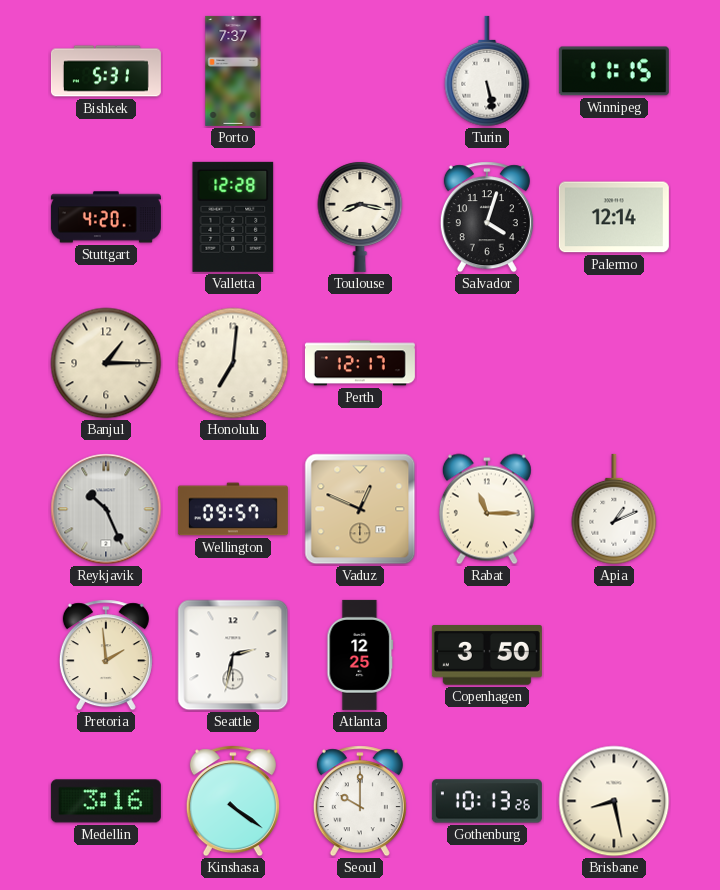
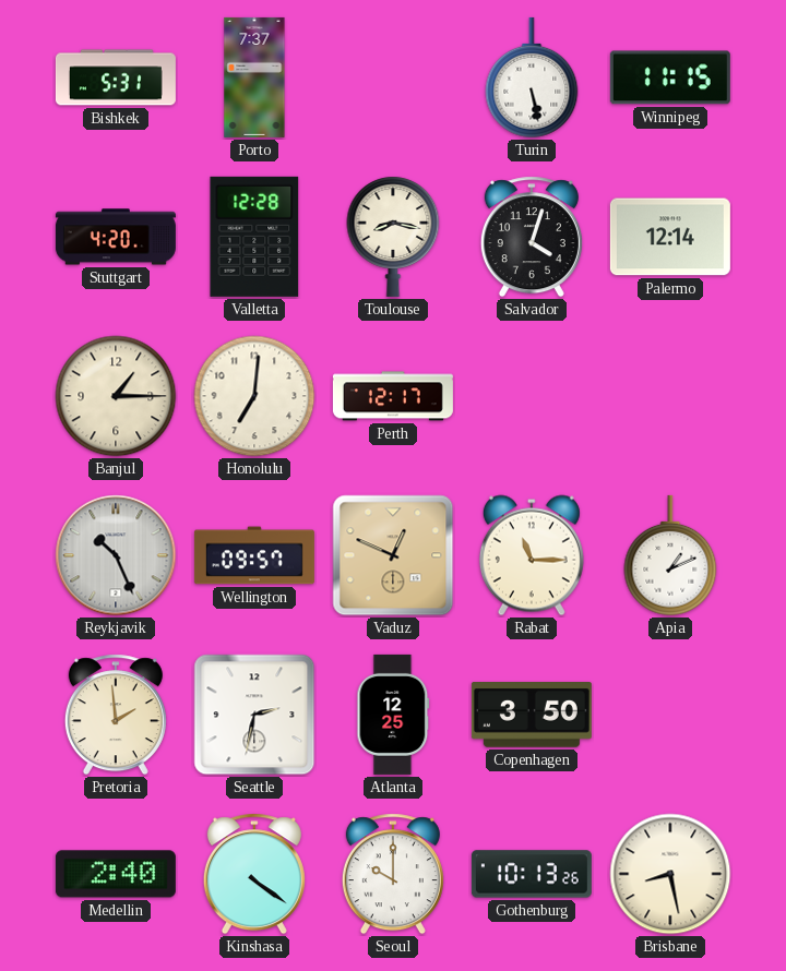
Medellin: 3:16 -> 2:40 (116, 874)
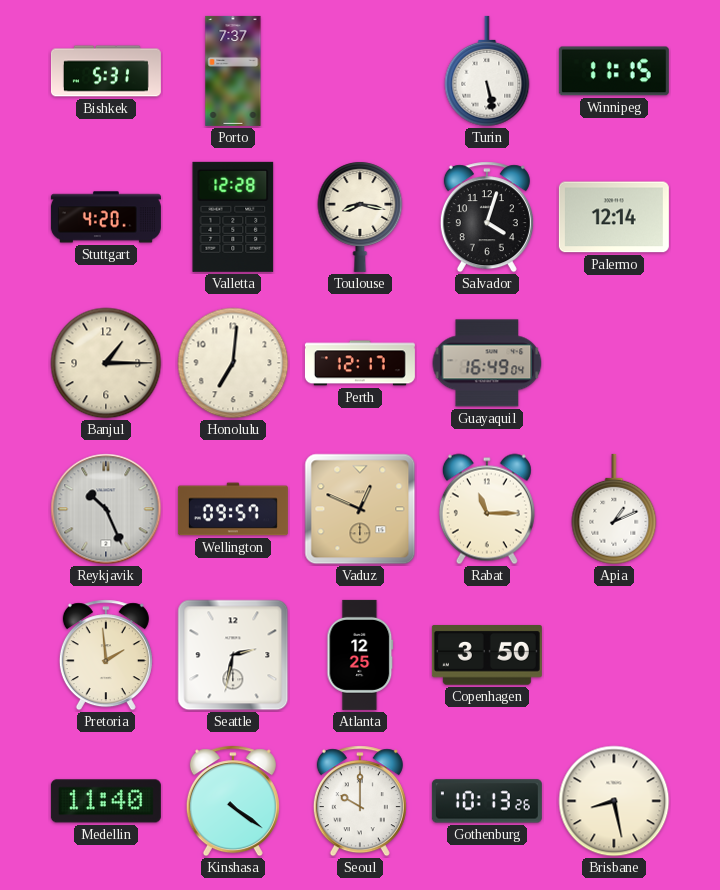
Guayaquil: none -> 16:49 (487, 363)
Medellin: 2:40 -> 11:40 (106, 801)
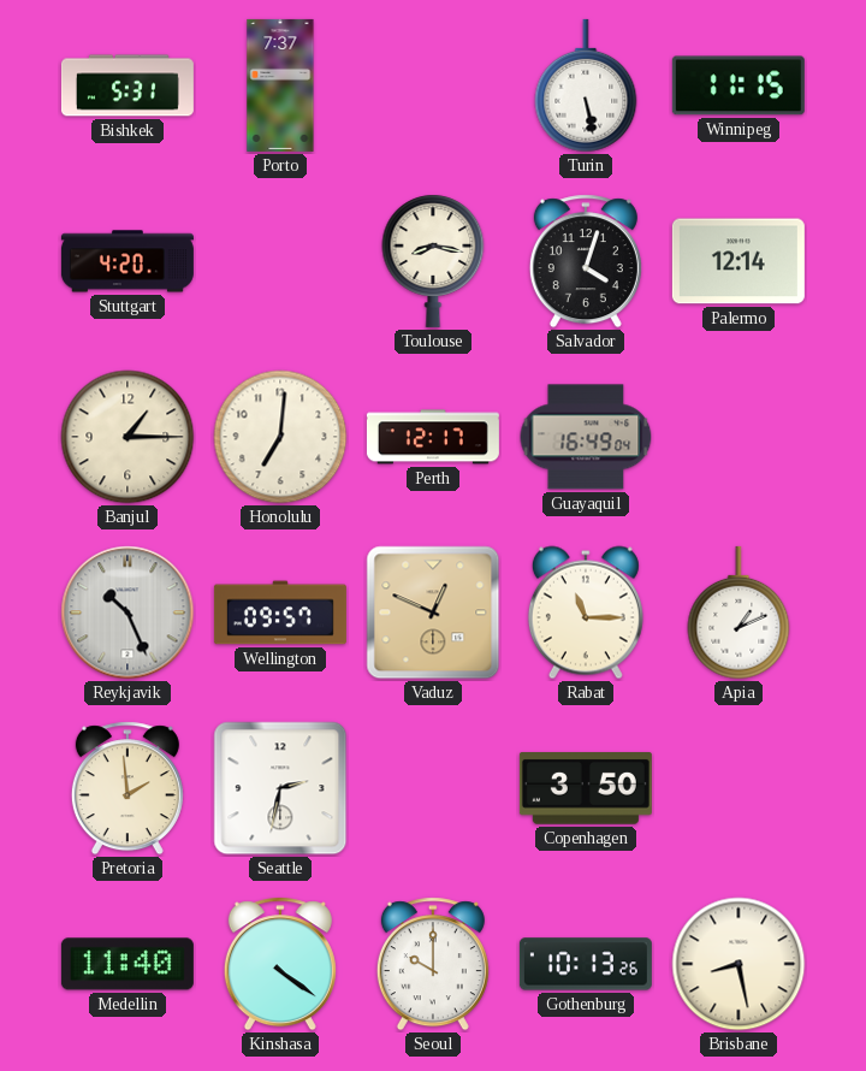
Valletta: 12:28 -> none (233, 217)
Atlanta: 12:25 -> none (360, 655)
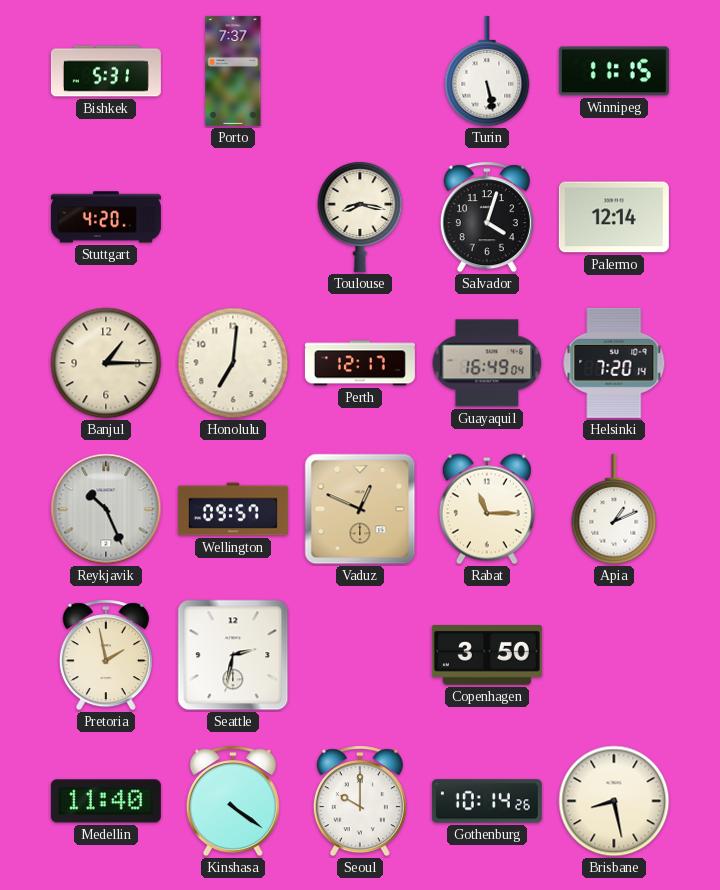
Helsinki: none -> 7:20 (614, 363)
Pretoria: 1:59 -> 1:58 (106, 655)
Gothenburg: 10:13 -> 10:14 (487, 801)
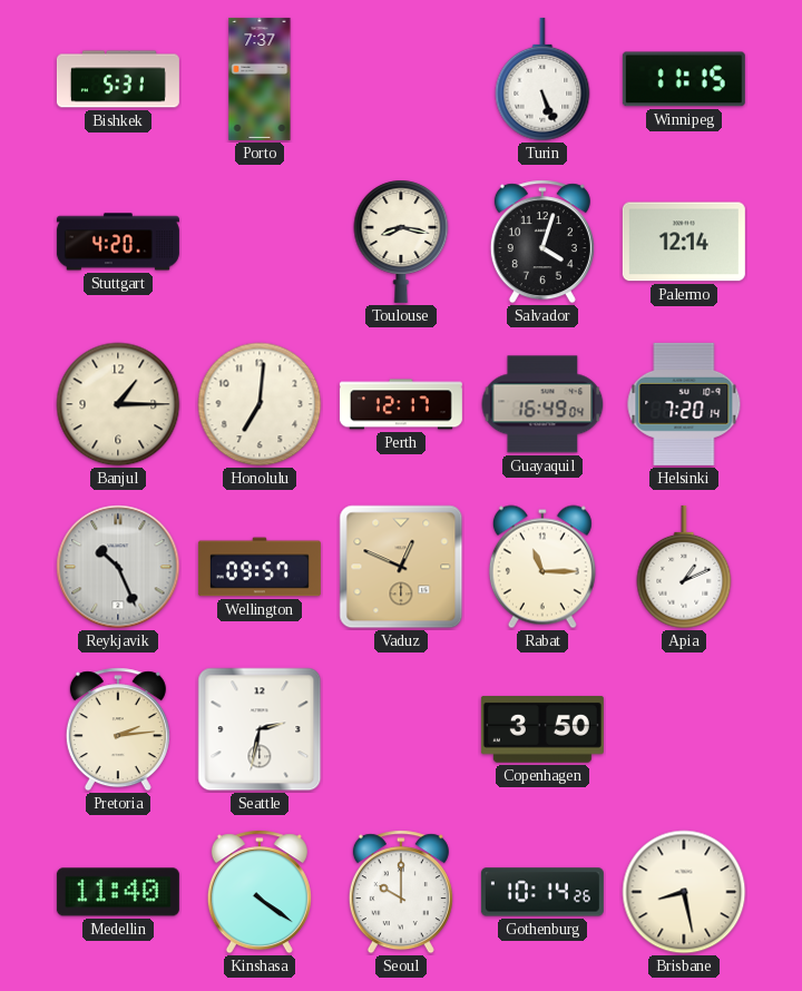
Turin: 5:28 -> 5:26 (542, 79)
Pretoria: 1:58 -> 2:14 (118, 729)
